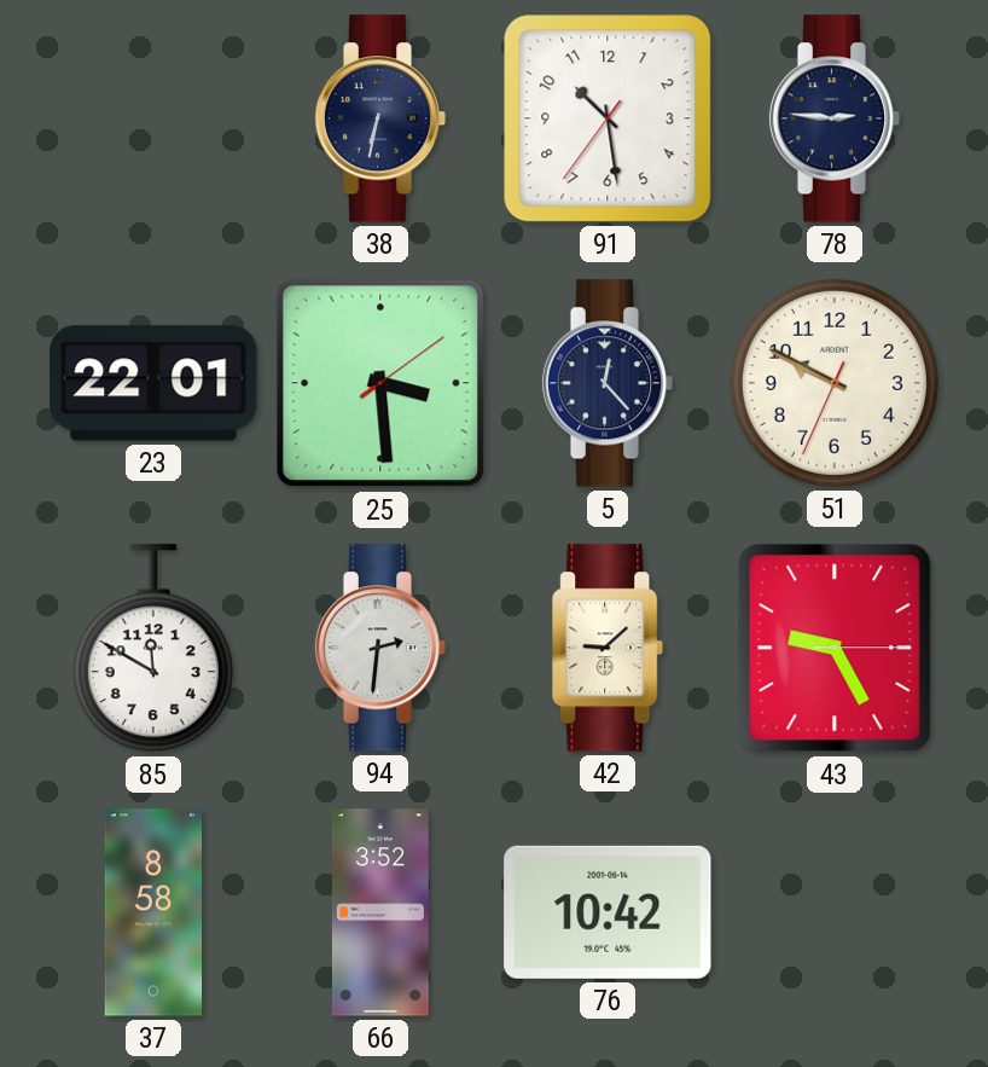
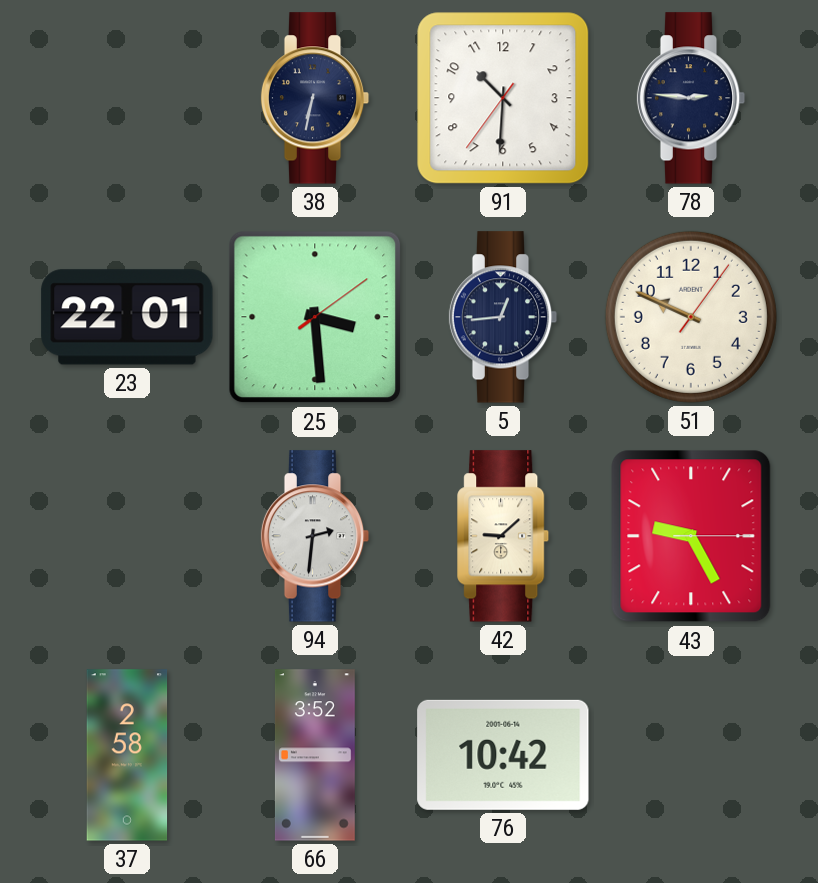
91: 10:28 -> 10:30 (503, 98)
5: 12:23 -> 12:44 (503, 317)
51: 9:49:34 -> 9:49:06 (691, 317)
85: 11:50 -> none (153, 649)
37: 8:58 -> 2:58 (127, 755)
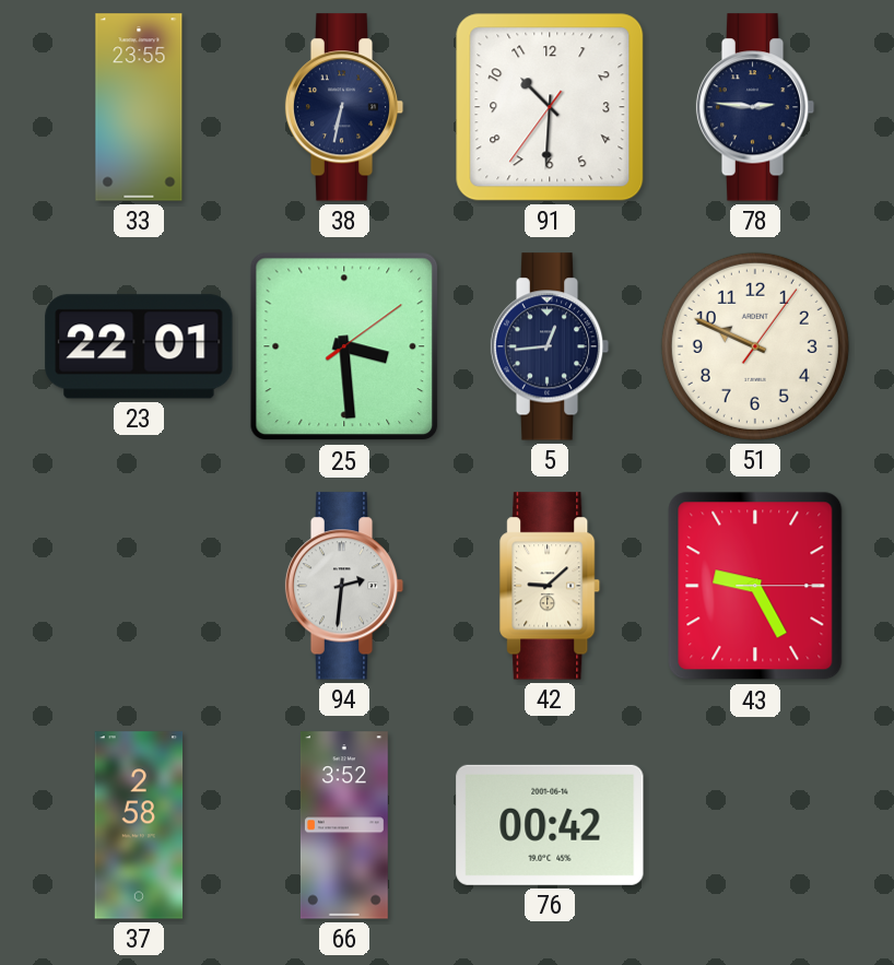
33: none -> 23:55 (139, 107)
76: 10:42 -> 00:42 (550, 825)
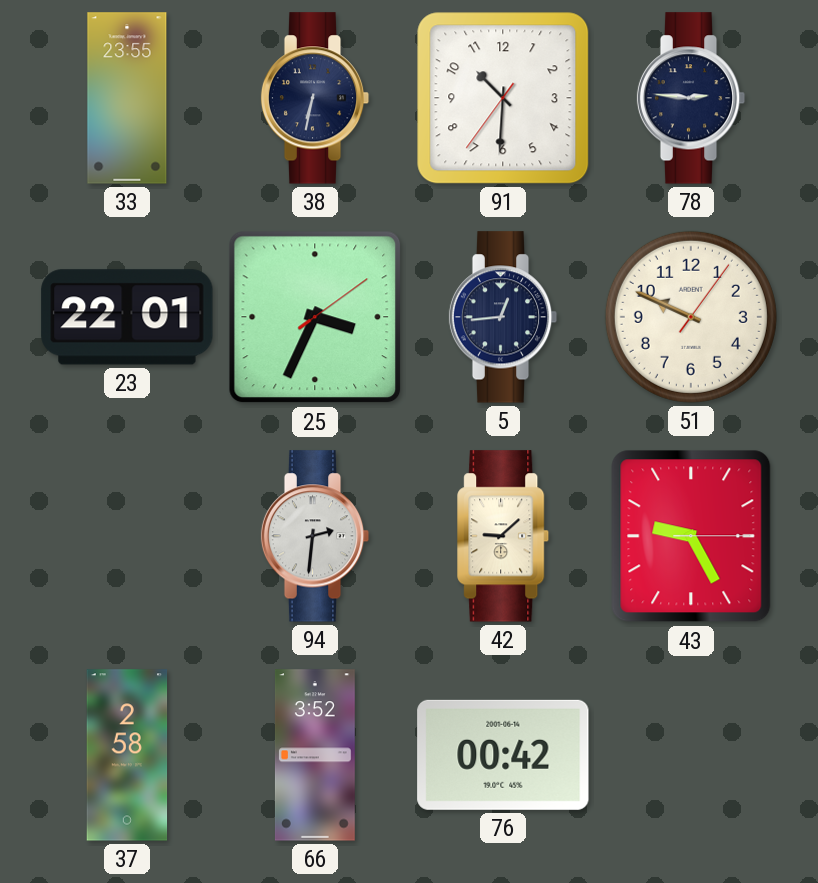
25: 3:29 -> 3:34 (315, 317)
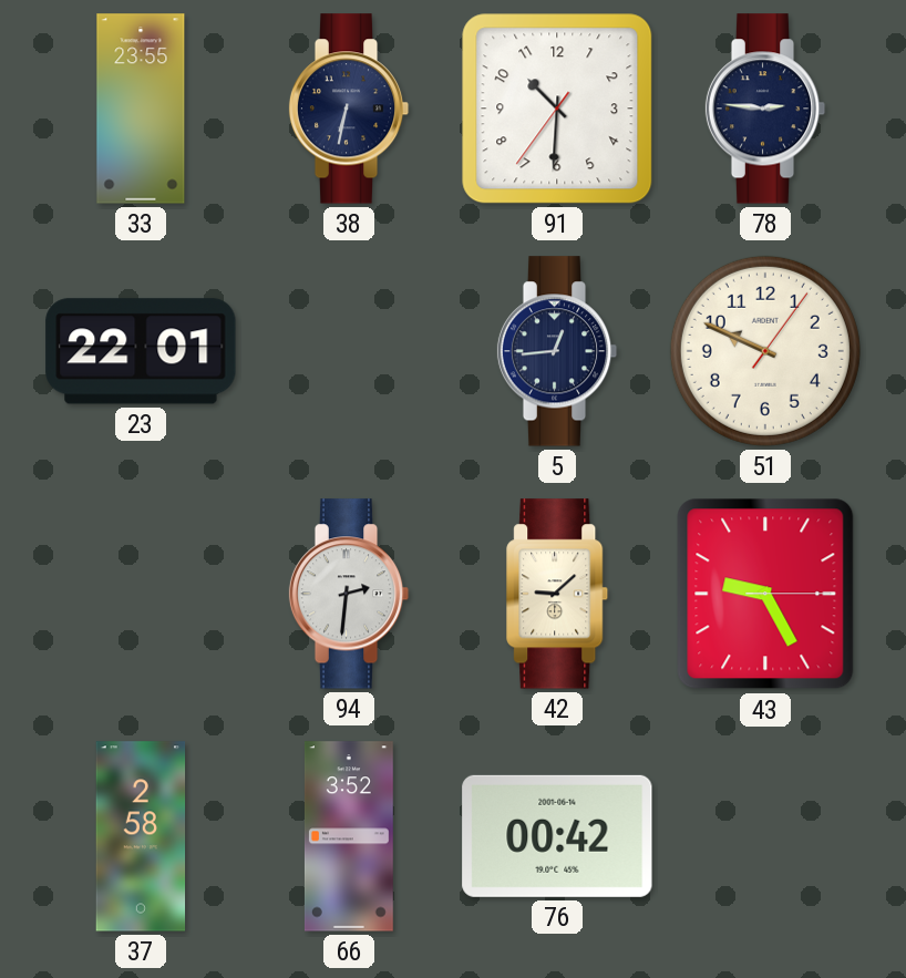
25: 3:34 -> none (315, 317)
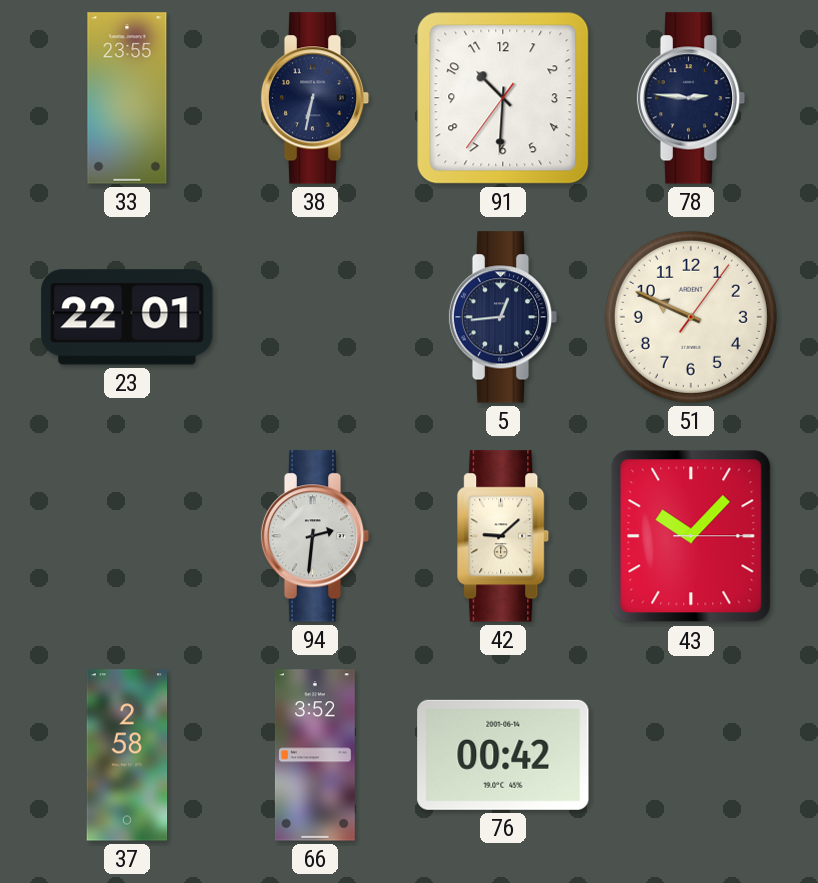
43: 9:25 -> 10:07 (691, 536)
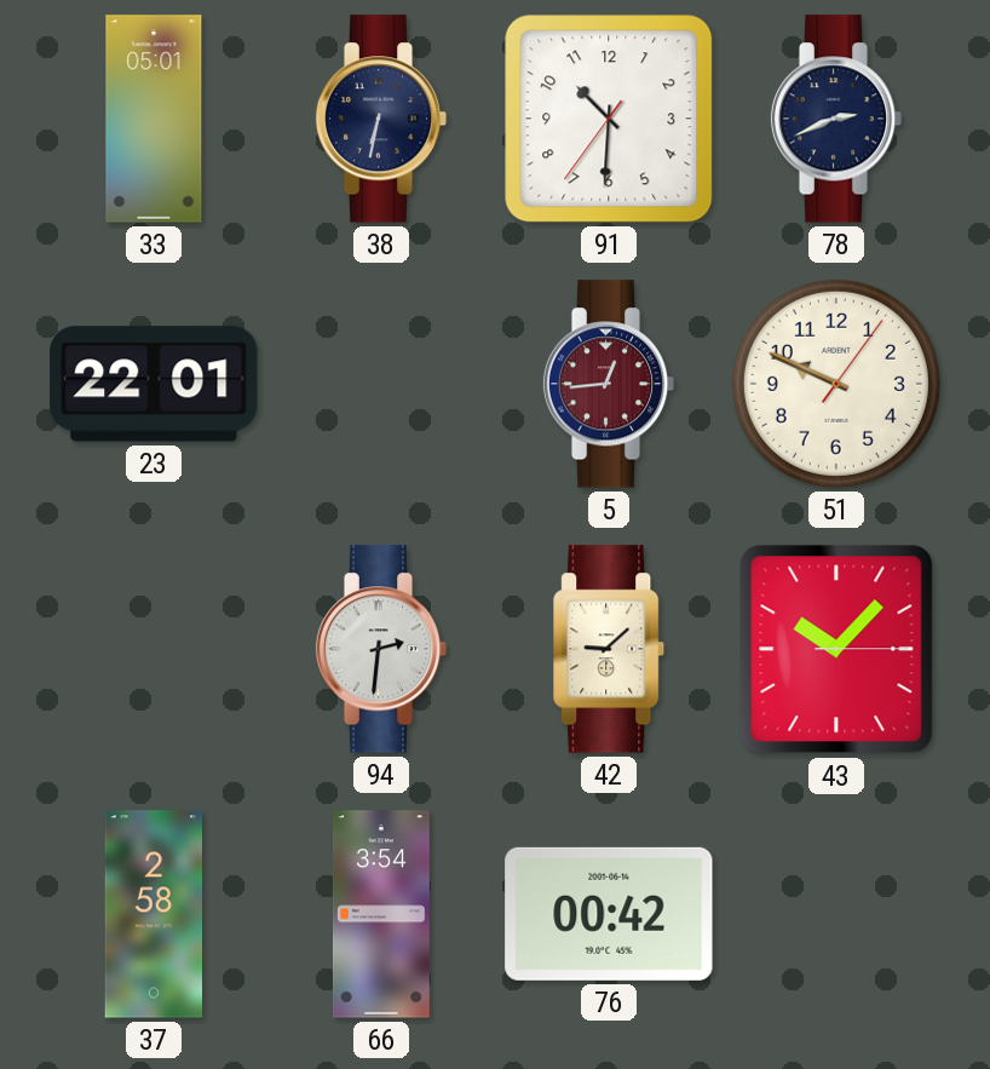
33: 23:55 -> 05:01 (154, 119)
78: 2:46 -> 2:41 (836, 119)
5 dial: navy -> burgundy (609, 384)
66: 3:52 -> 3:54 (381, 914)
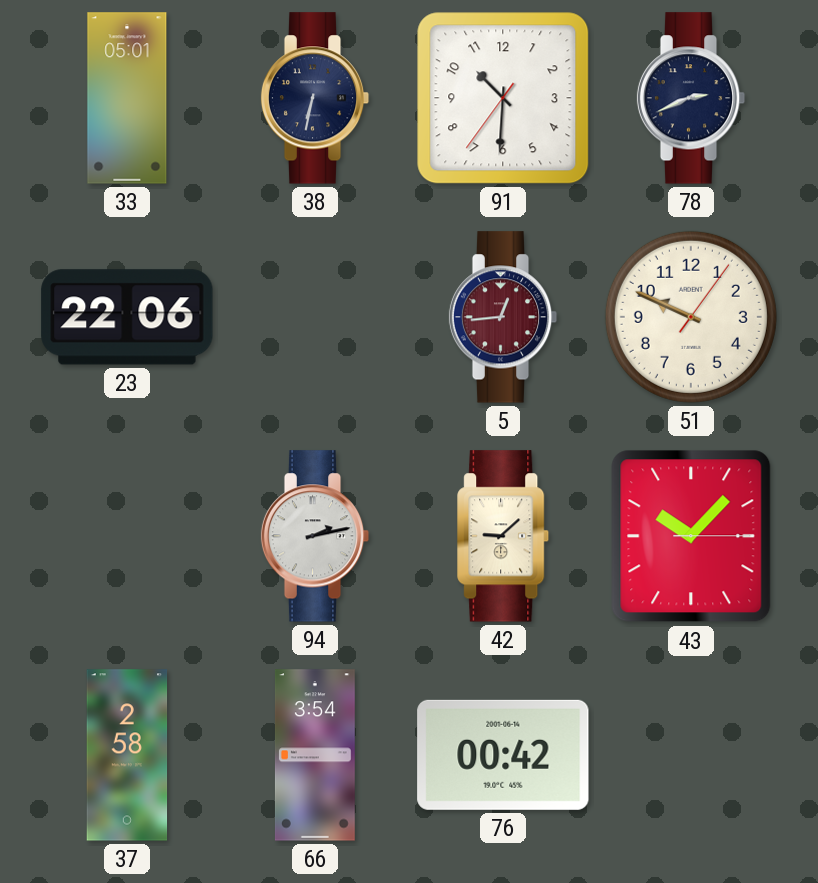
23: 22:01 -> 22:06 (127, 317)
94: 2:31 -> 2:13 (315, 536)
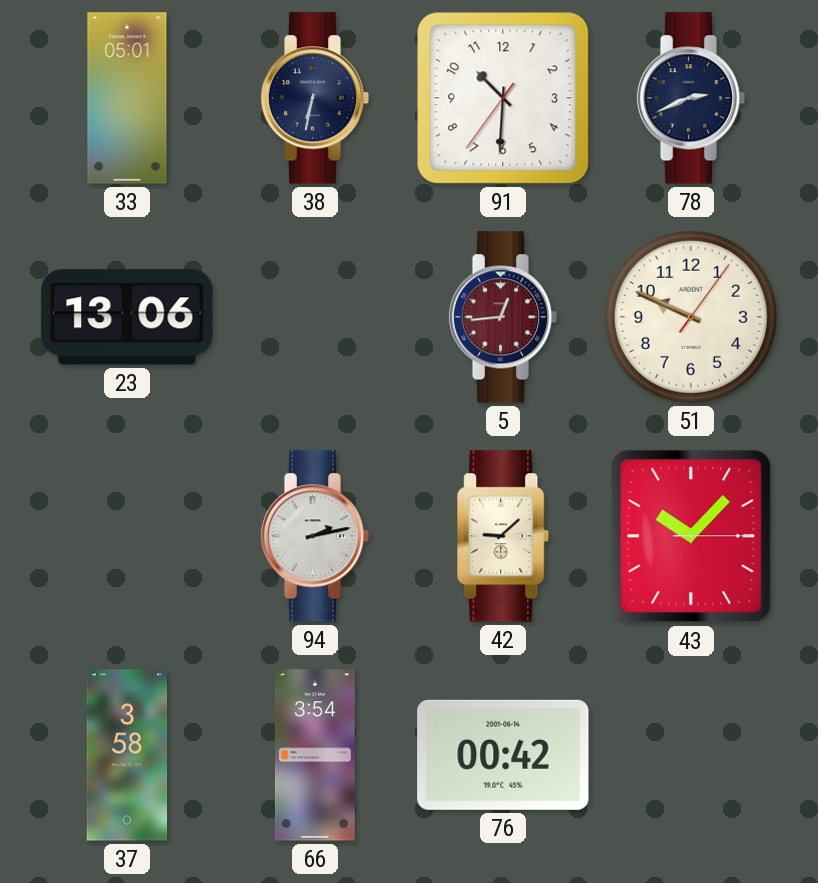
23: 22:06 -> 13:06 (127, 317)
37: 2:58 -> 3:58 (127, 755)
